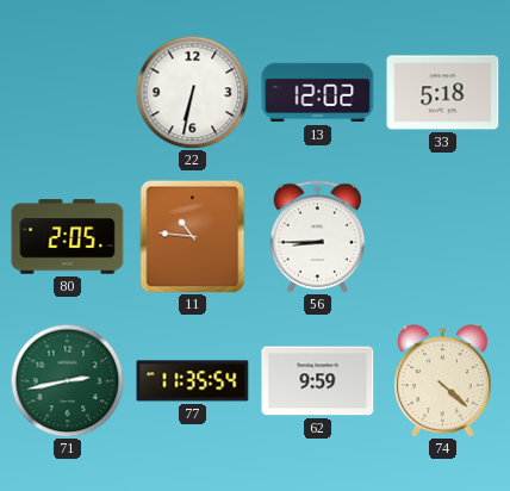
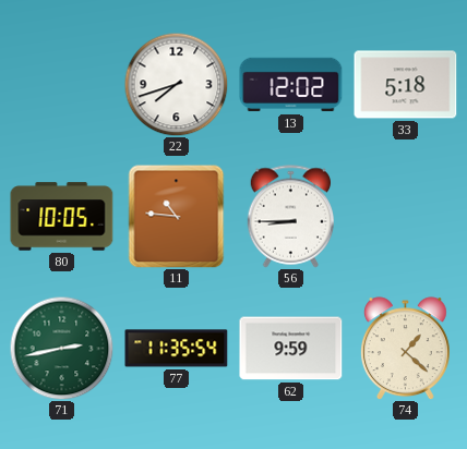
22: 6:32 -> 7:42 (176, 84)
80: 2:05 -> 10:05 (62, 217)
74: 4:22 -> 1:22 (405, 349)
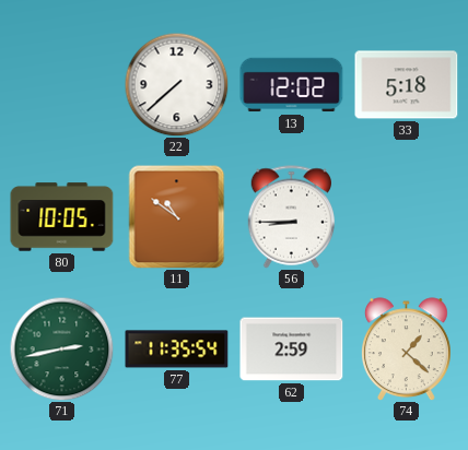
22: 7:42 -> 7:38 (176, 84)
11: 10:46 -> 10:51 (177, 216)
62: 9:59 -> 2:59 (292, 350)
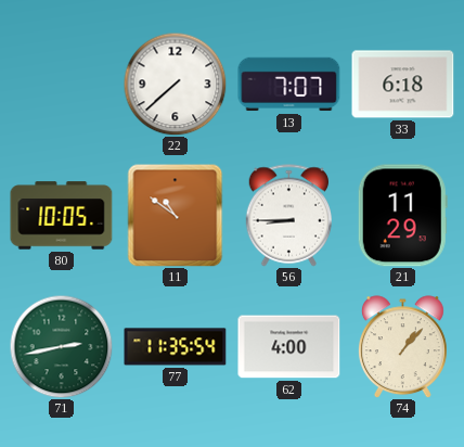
13: 12:02 -> 7:07 (289, 85)
33: 5:18 -> 6:18 (403, 85)
21: none -> 11:29 (402, 216)
62: 2:59 -> 4:00 (289, 347)
74: 1:22 -> 1:07 (402, 347)
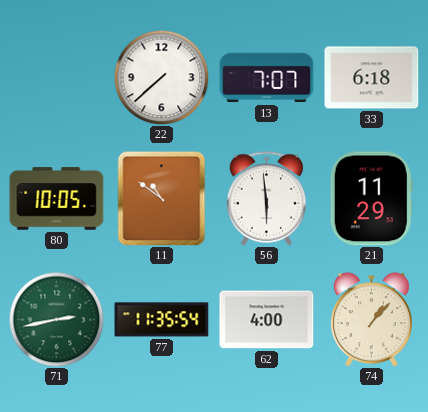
56: 8:45 -> 5:59 (267, 199)
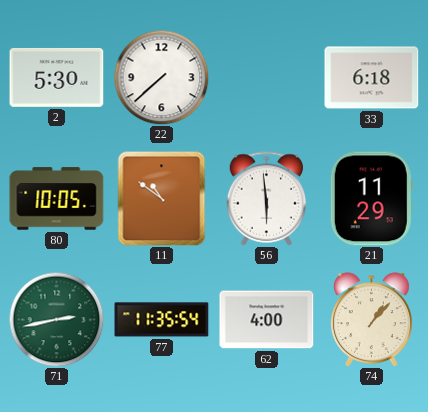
2: none -> 5:30 (57, 77)
13: 7:07 -> none (267, 78)
